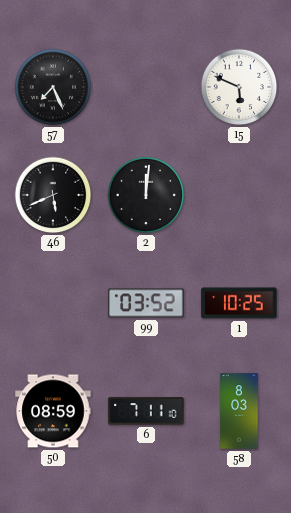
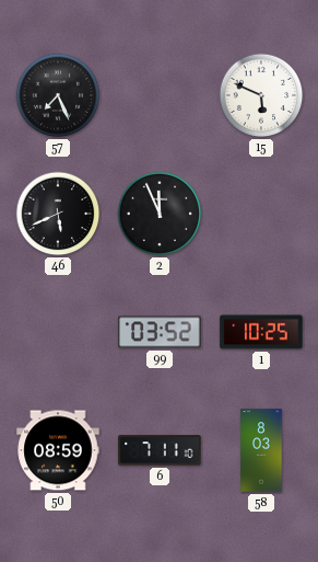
2: 12:01 -> 11:56 (160, 214)
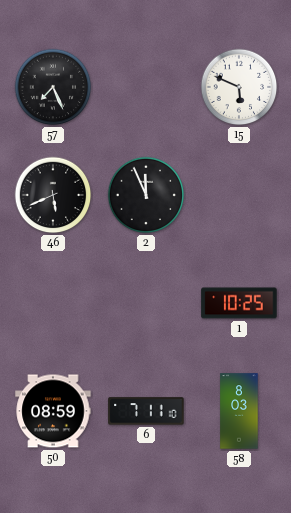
99: 03:52 -> none (160, 332)
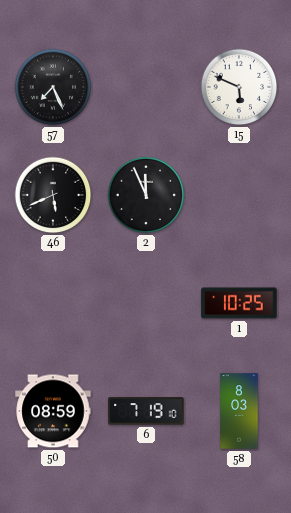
6: 7:11 -> 7:19 (146, 411)
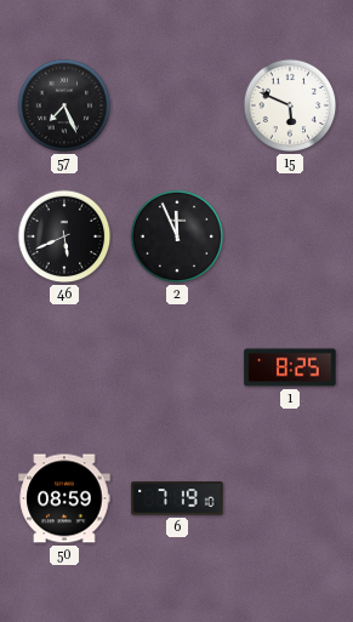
1: 10:25 -> 8:25 (290, 367)
58: 8:03 -> none (239, 411)
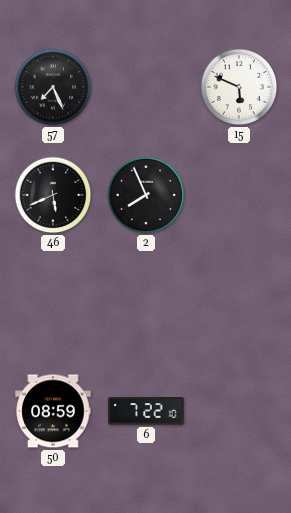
2: 11:56 -> 7:56 (146, 195)
1: 8:25 -> none (290, 367)
6: 7:19 -> 7:22 (146, 411)
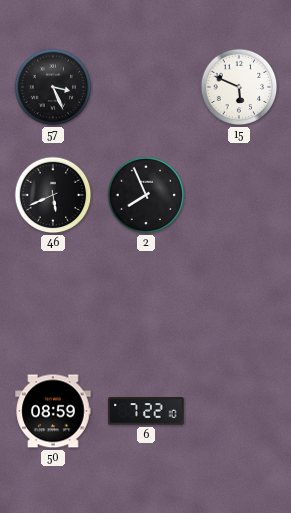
57: 7:26 -> 3:26 (53, 87)
